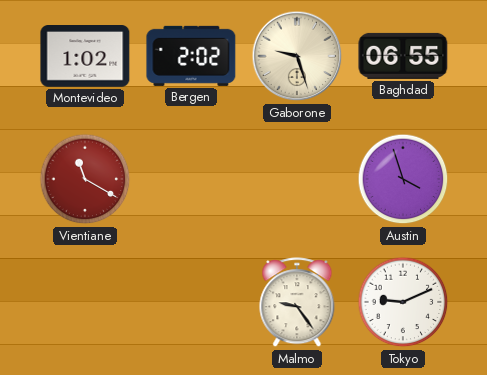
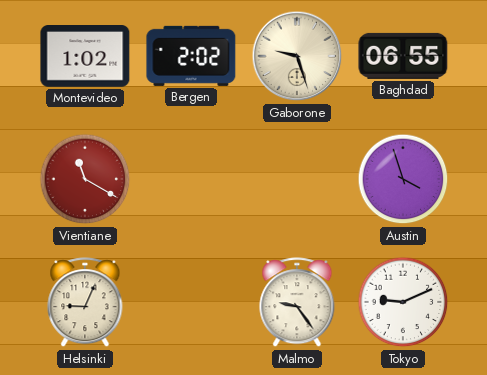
Helsinki: none -> 9:04 (85, 303)
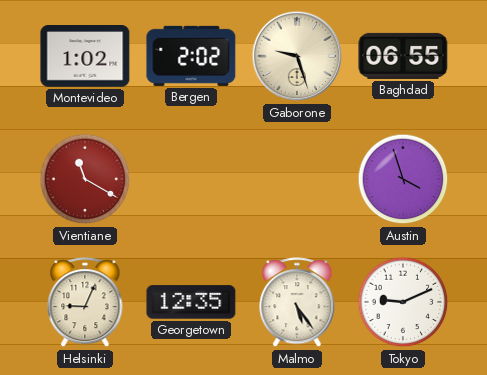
Georgetown: none -> 12:35 (191, 302)
Malmo: 9:24 -> 5:24 (297, 303)
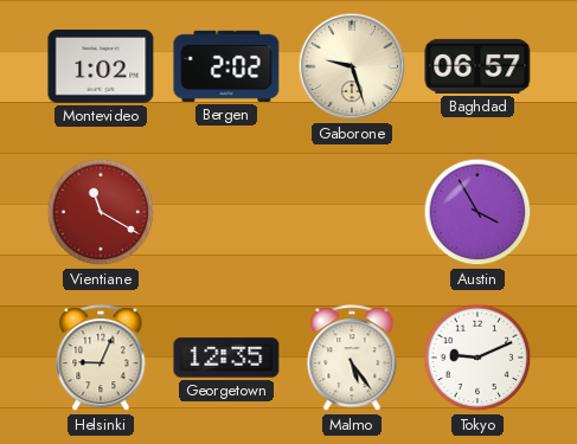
Baghdad: 06:55 -> 06:57 (477, 66)
Austin: 3:57 -> 3:55 (477, 212)
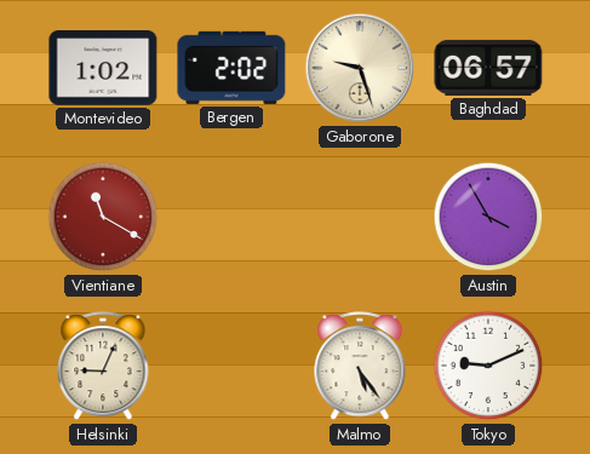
Georgetown: 12:35 -> none (226, 358)
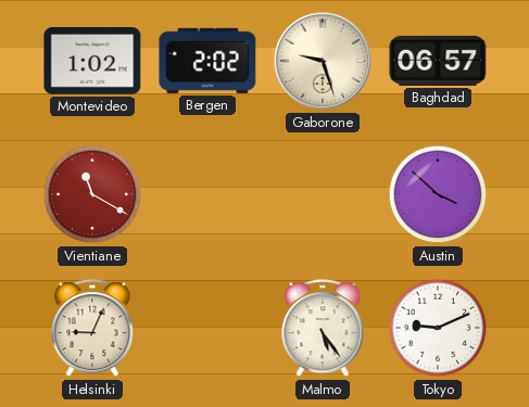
Austin: 3:55 -> 3:52 (438, 194)
